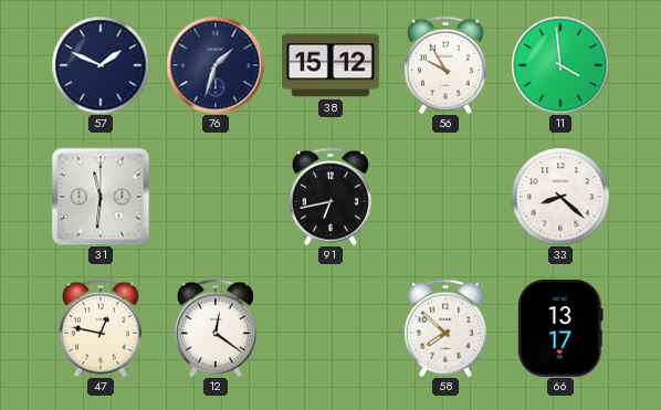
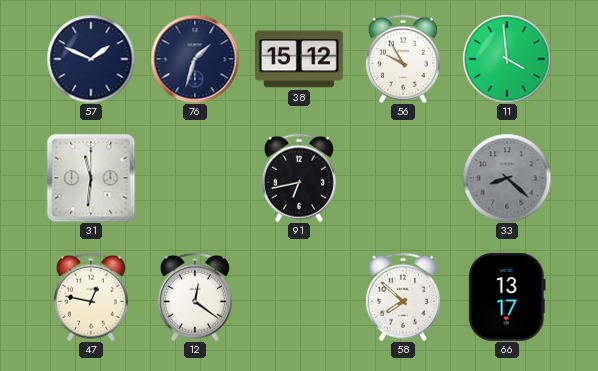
33 dial: white -> grey (507, 178)
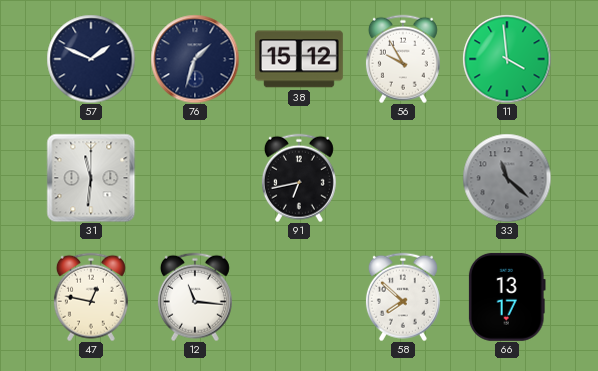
33: 8:22 -> 11:22 (507, 178)
12: 12:21 -> 11:16 (195, 297)
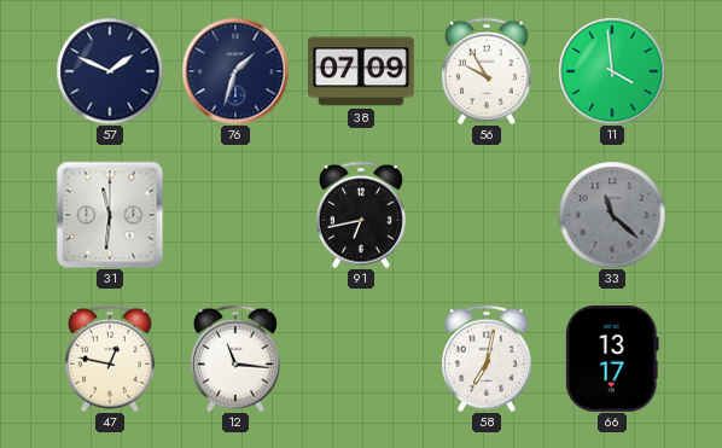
38: 15:12 -> 07:09 (361, 71)
58: 7:52 -> 7:02 (487, 359)
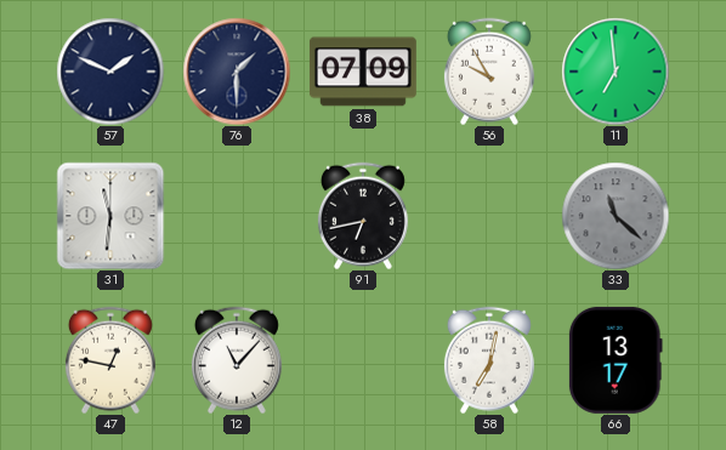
76: 1:33 -> 1:30 (237, 72)
11: 3:59 -> 6:59 (616, 72)
12: 11:16 -> 11:07 (237, 360)
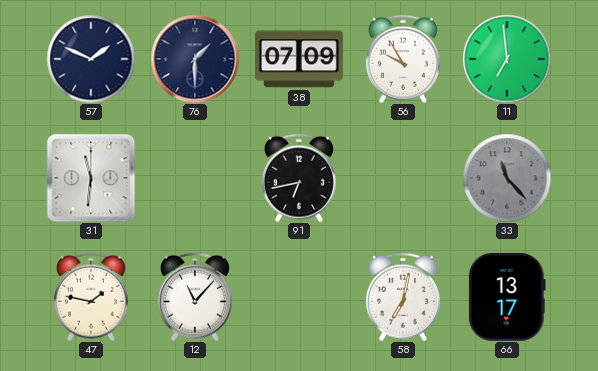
33: 11:22 -> 11:23 (507, 178)
47: 12:47 -> 1:47 (91, 297)
